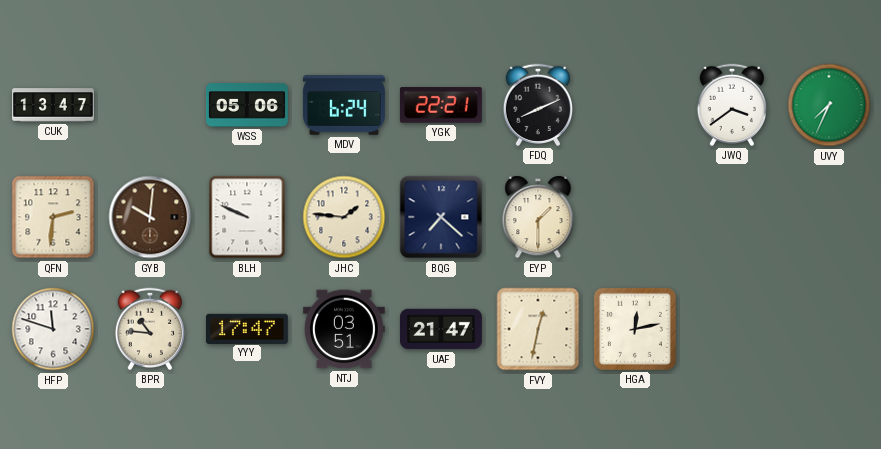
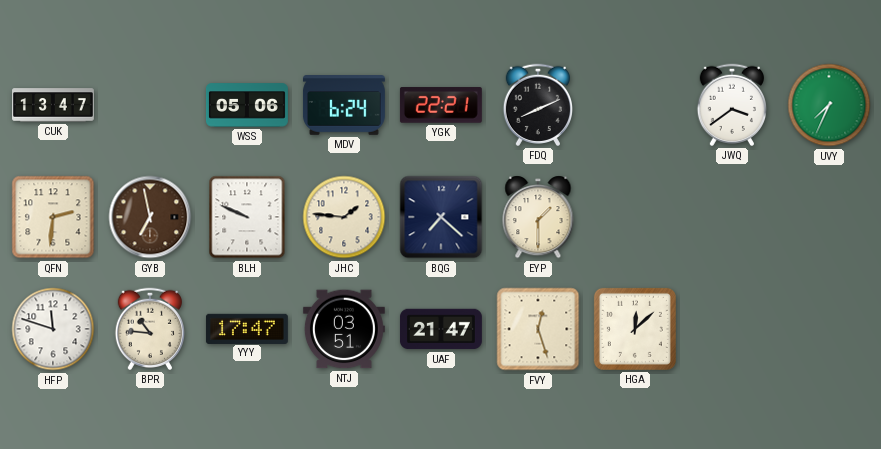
GYB: 10:01 -> 6:58 (150, 217)
FVY: 12:32 -> 12:27 (538, 329)
HGA: 12:13 -> 12:08 (635, 329)
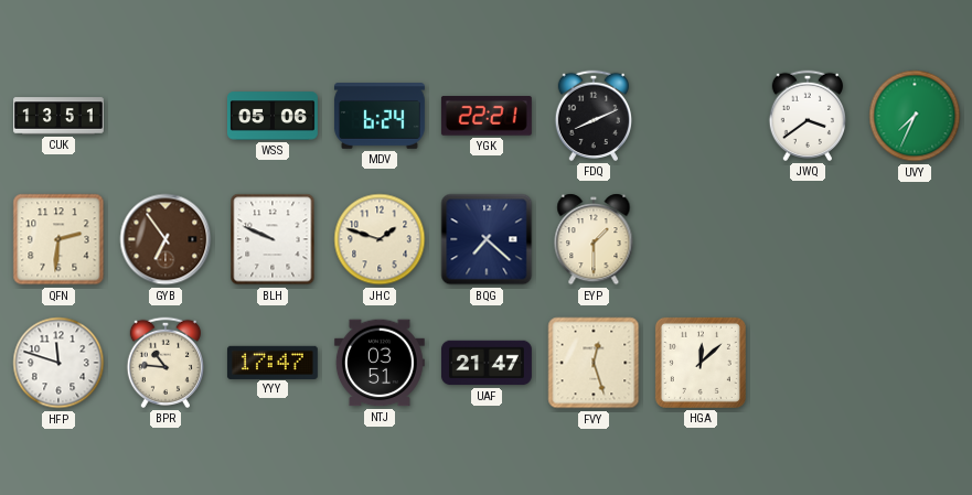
CUK: 13:47 -> 13:51 (60, 116)
GYB: 6:58 -> 6:54 (165, 239)
JHC: 1:46 -> 1:48 (380, 239)
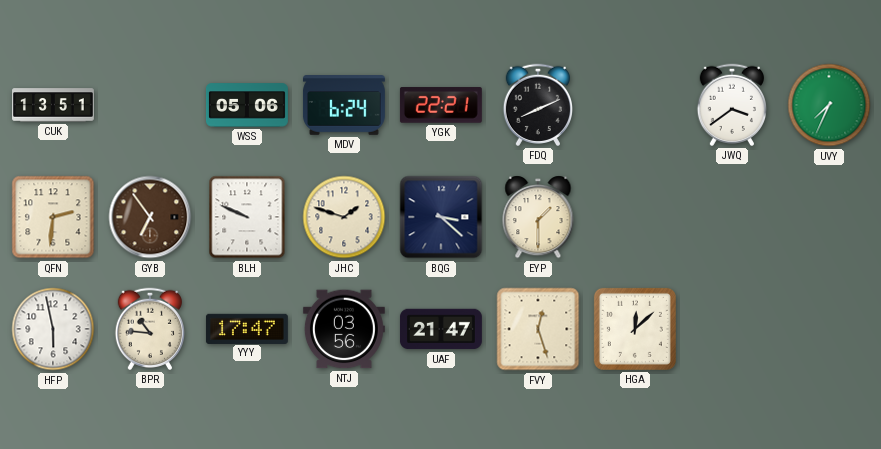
BQG: 7:22 -> 3:22 (441, 217)
HFP: 11:48 -> 5:58 (53, 329)
NTJ: 03:51 -> 03:56 (344, 329)
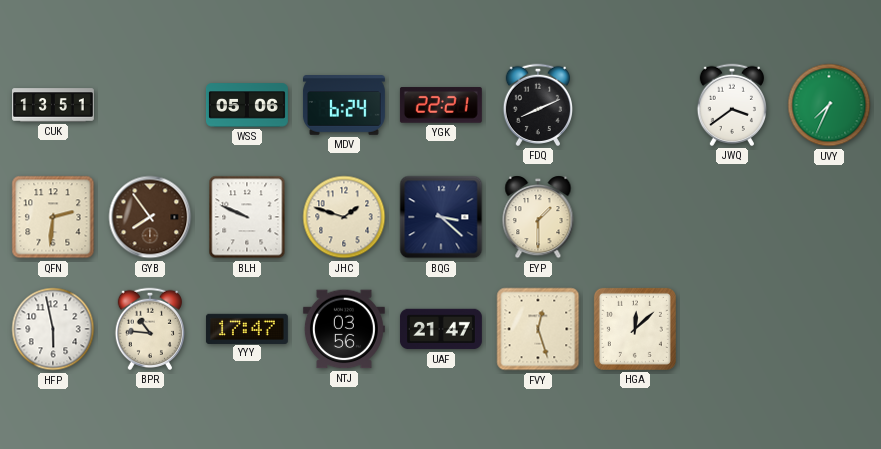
GYB: 6:54 -> 7:54 (150, 217)
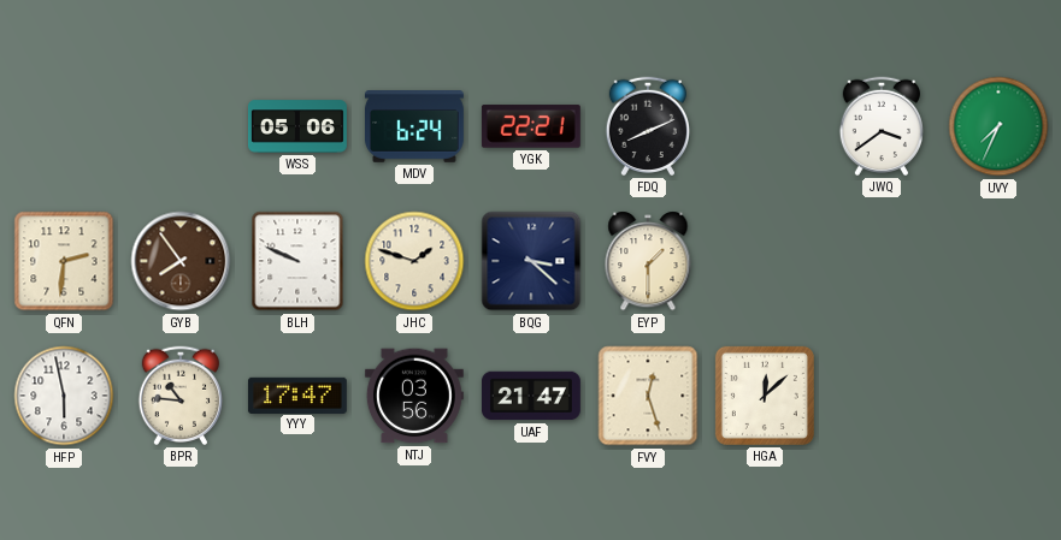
CUK: 13:51 -> none (54, 105)
